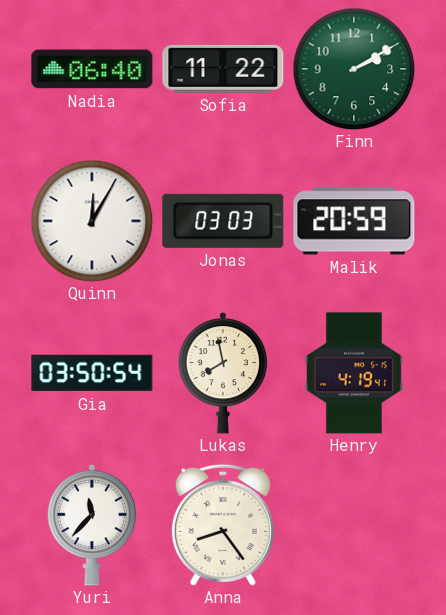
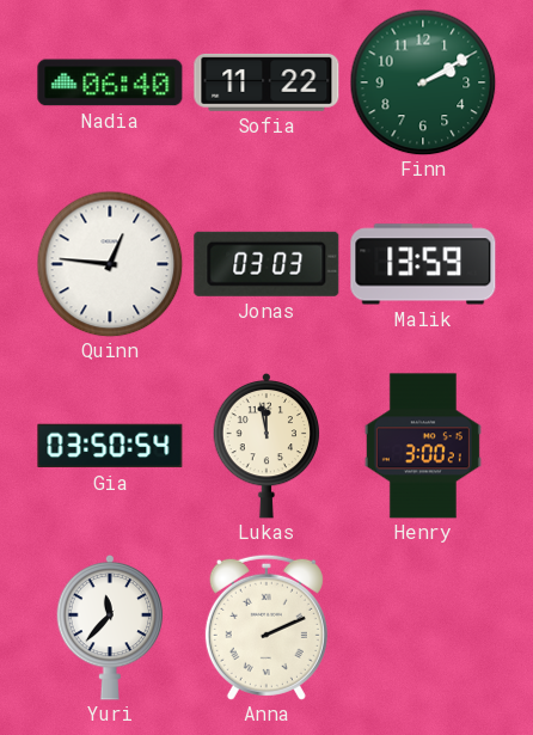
Quinn: 12:05 -> 12:46 (110, 264)
Malik: 20:59 -> 13:59 (423, 264)
Lukas: 7:58 -> 11:58 (266, 446)
Henry: 4:19 -> 3:00 (423, 446)
Anna: 8:24 -> 2:11 (266, 627)
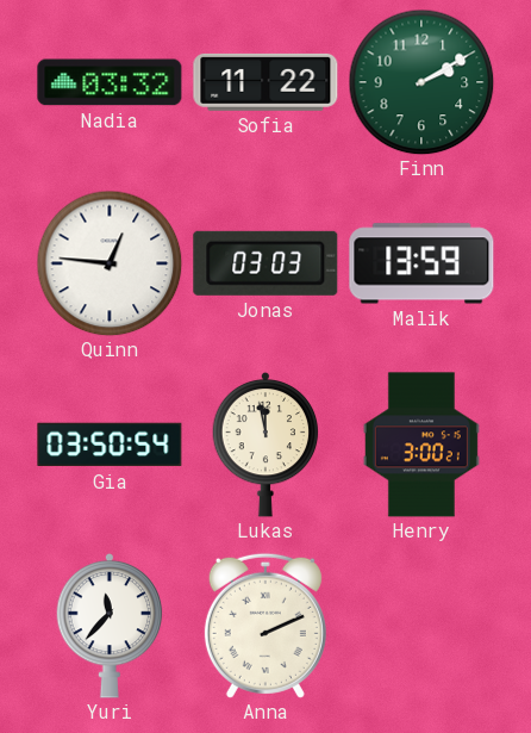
Nadia: 06:40 -> 03:32 (110, 82)
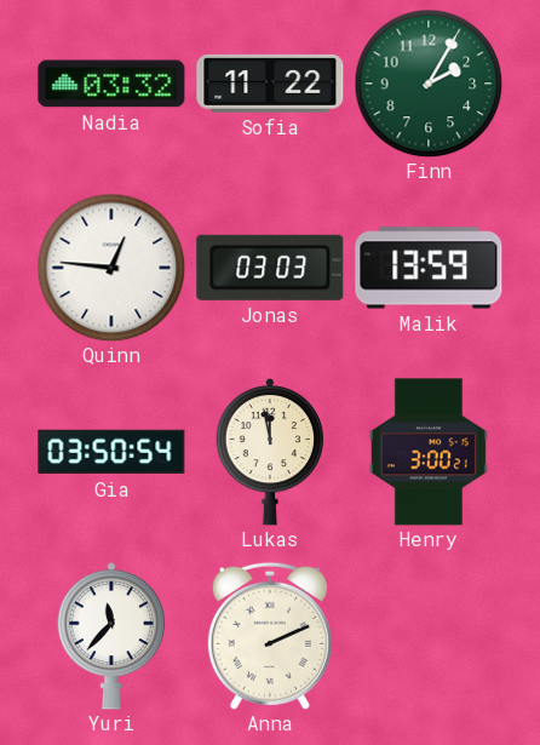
Finn: 2:10 -> 2:05 (429, 84)
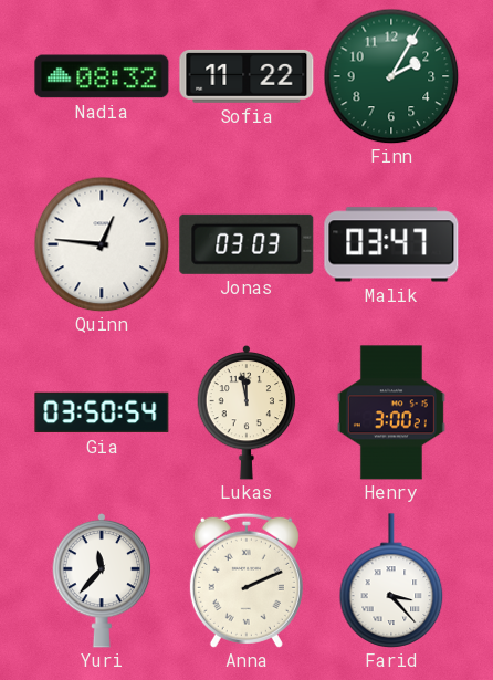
Nadia: 03:32 -> 08:32 (102, 76)
Malik: 13:59 -> 03:47 (391, 244)
Farid: none -> 3:23 (391, 580)
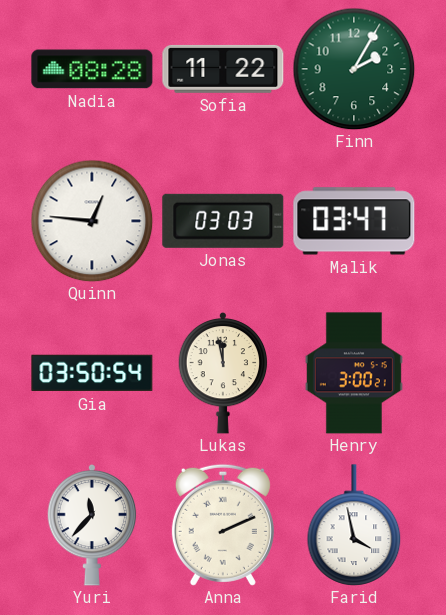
Nadia: 08:32 -> 08:28 (92, 69)
Farid: 3:23 -> 3:58 (354, 525)
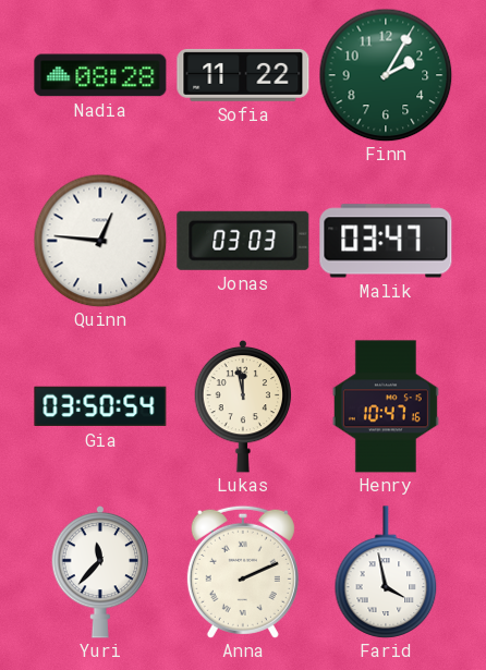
Henry: 3:00 -> 10:47 (386, 406)
